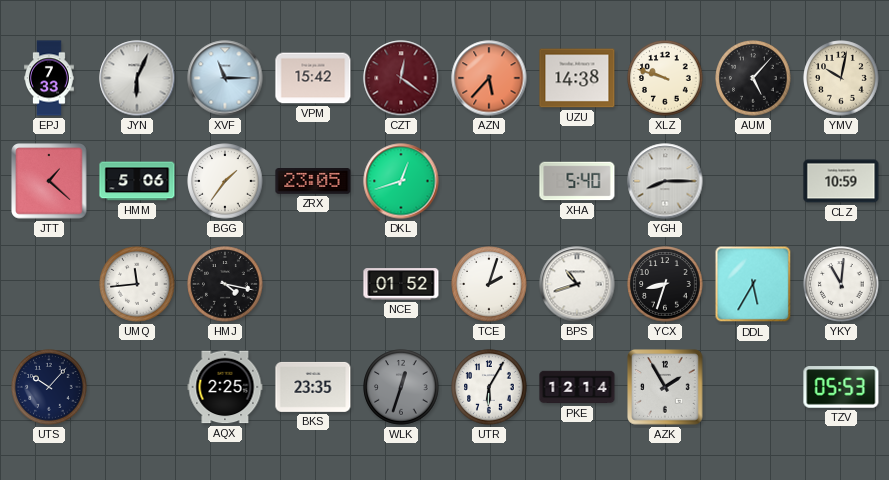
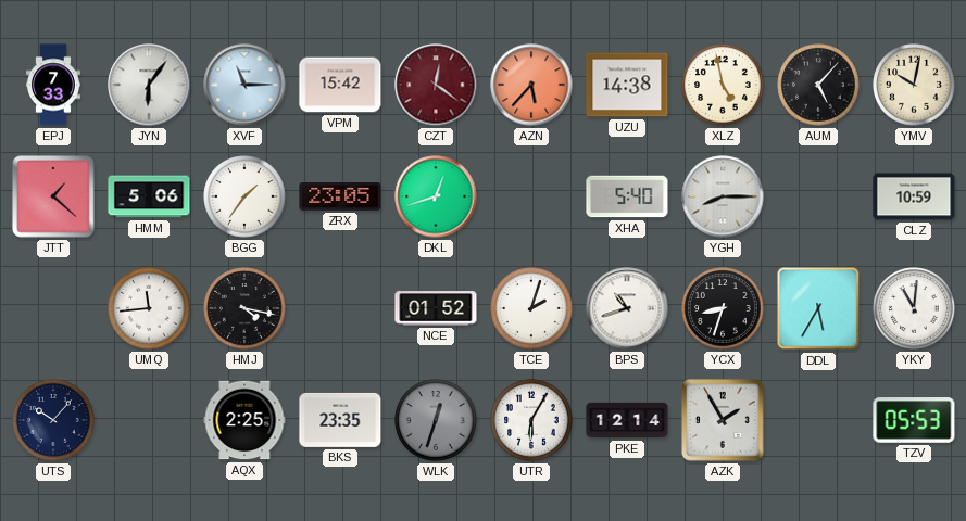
JYN: 6:04 -> 6:06 (149, 85)
XLZ: 9:48 -> 4:58 (723, 85)
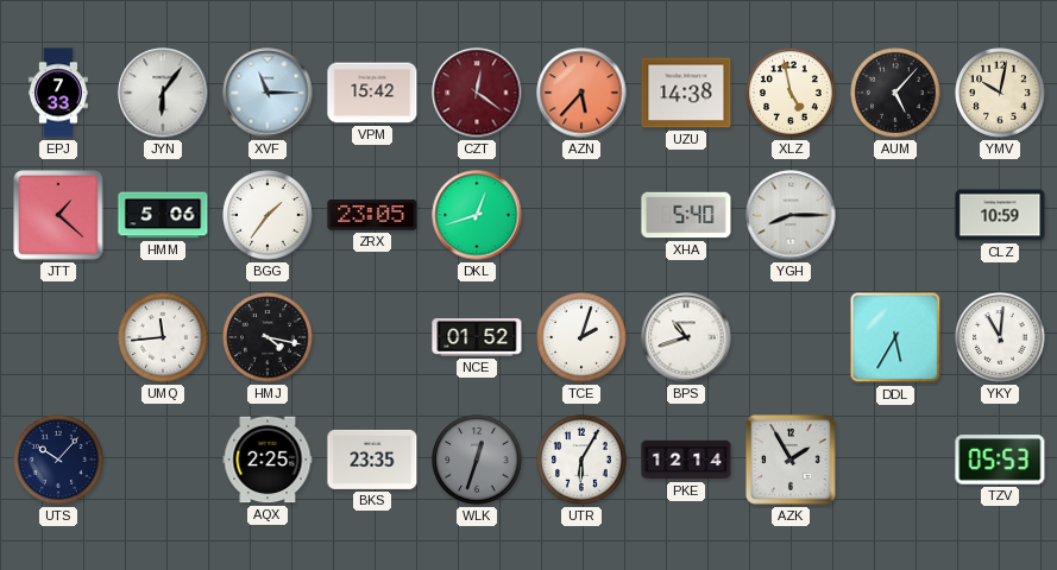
YCX: 8:33 -> none (723, 308)
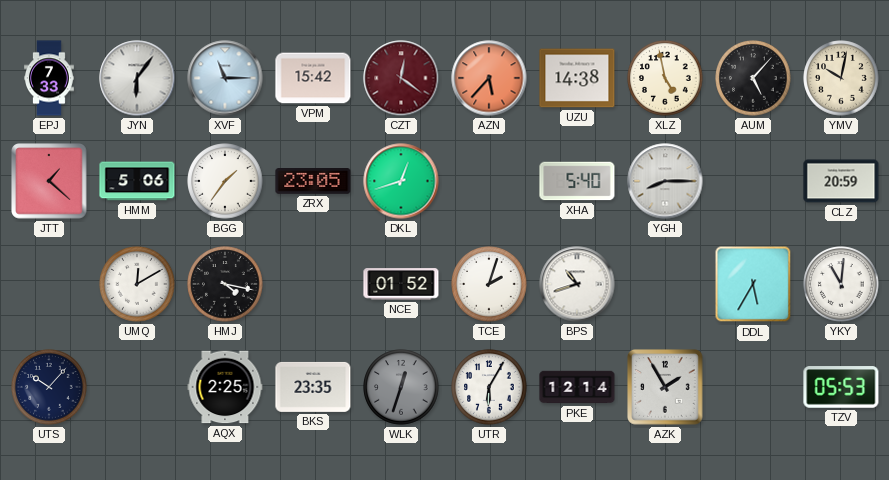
CLZ: 10:59 -> 20:59 (841, 181)
UMQ: 11:44 -> 12:10 (137, 284)
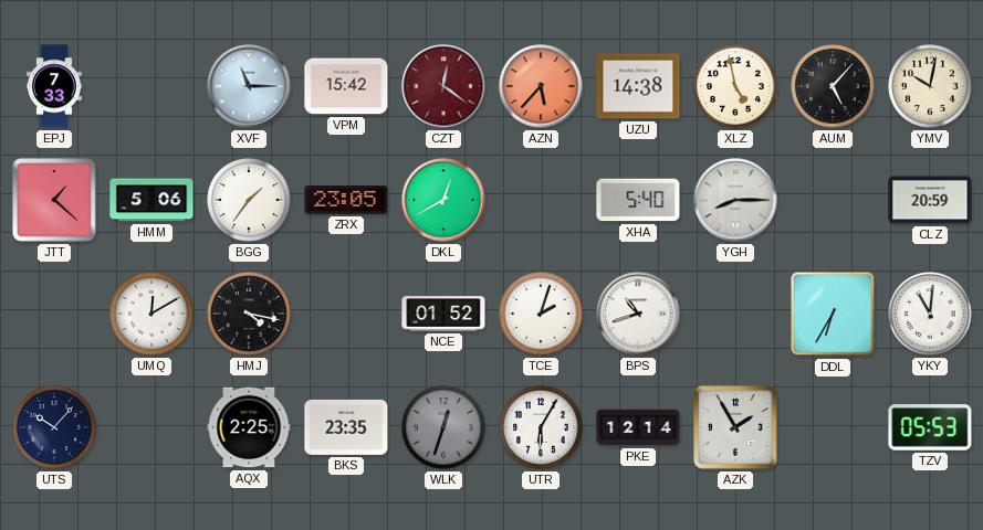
JYN: 6:06 -> none (137, 78)
DKL: 12:42 -> 12:40 (443, 200)
DDL: 5:35 -> 6:35 (833, 314)
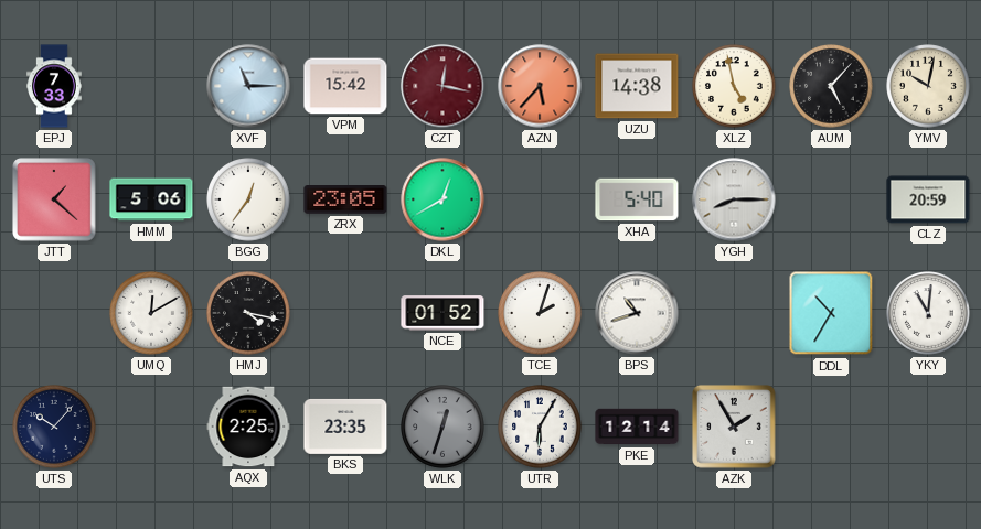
CZT: 12:21 -> 12:17 (442, 86)
BGG: 1:36 -> 12:36 (248, 199)
DDL: 6:35 -> 10:35 (831, 313)
TZV: 05:53 -> none (930, 427)
